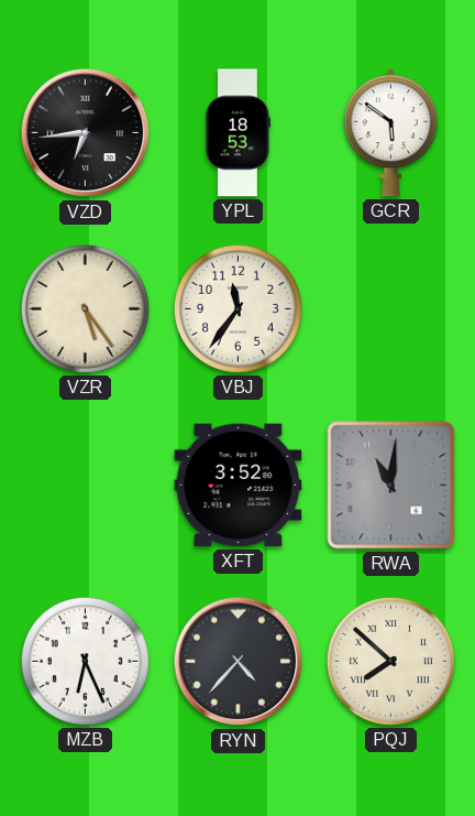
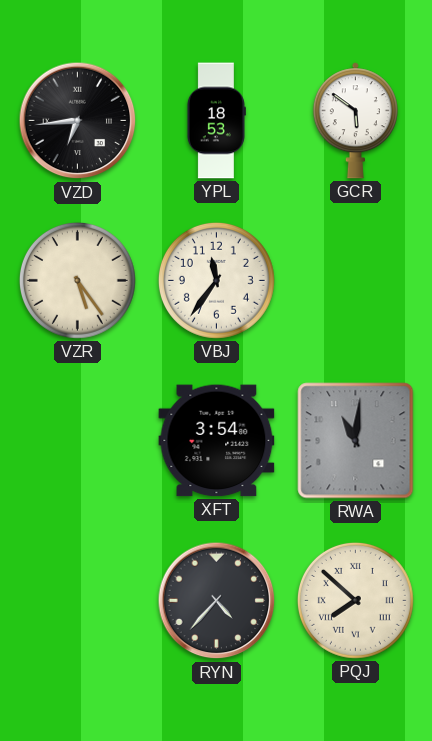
XFT: 3:52 -> 3:54 (217, 441)
MZB: 6:26 -> none (85, 661)
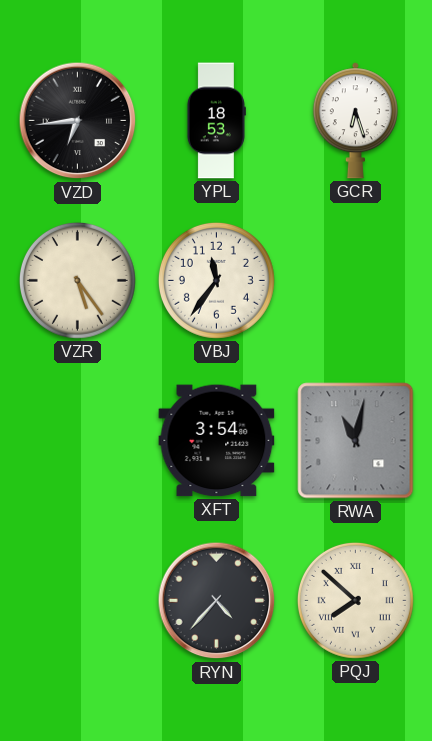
GCR: 5:51 -> 6:27 (355, 121)
RWA: 11:01 -> 11:02 (356, 441)
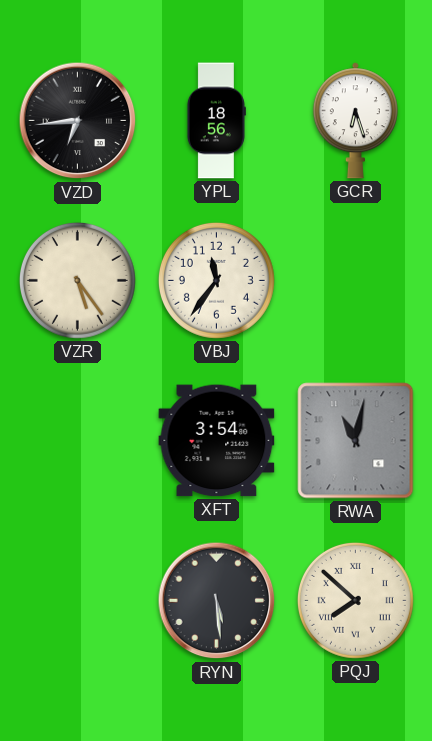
YPL: 18:53 -> 18:56 (216, 121)
RYN: 4:37 -> 5:29 (217, 601)
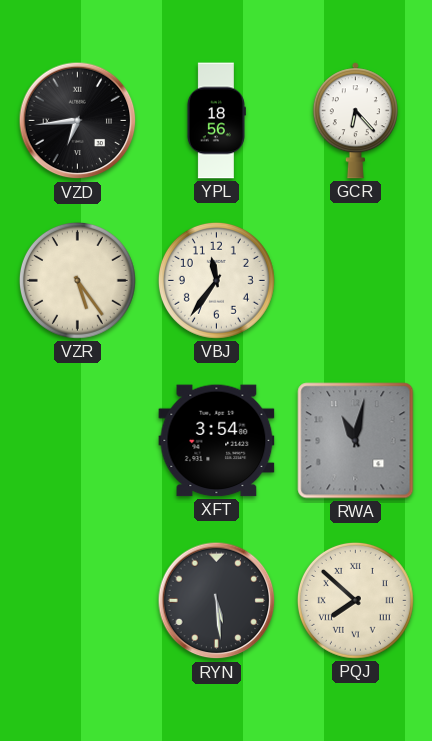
GCR: 6:27 -> 6:23 (355, 121)
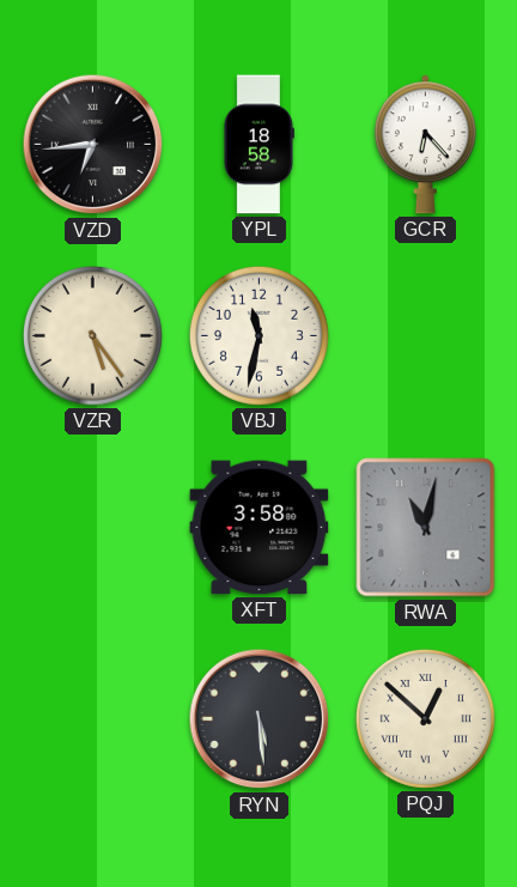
YPL: 18:56 -> 18:58 (258, 145)
VBJ: 11:36 -> 11:32 (258, 335)
XFT: 3:54 -> 3:58 (260, 528)
PQJ: 7:52 -> 12:52 (425, 718)
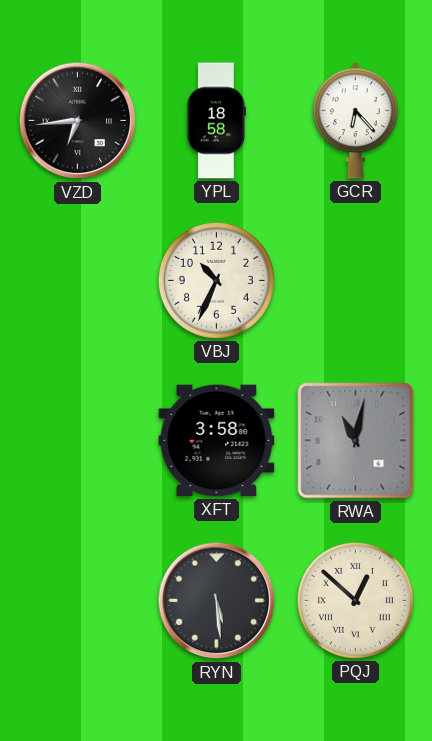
VZR: 5:24 -> none (92, 335)
VBJ: 11:32 -> 10:34 (216, 280)
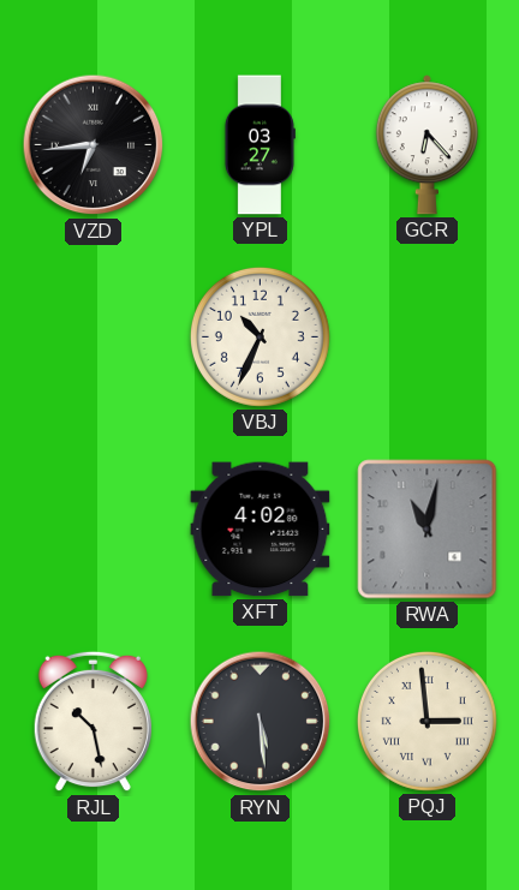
YPL: 18:58 -> 03:27 (259, 145)
XFT: 3:58 -> 4:02 (261, 530)
RJL: none -> 10:28 (93, 722)
PQJ: 12:52 -> 2:59 (426, 721)
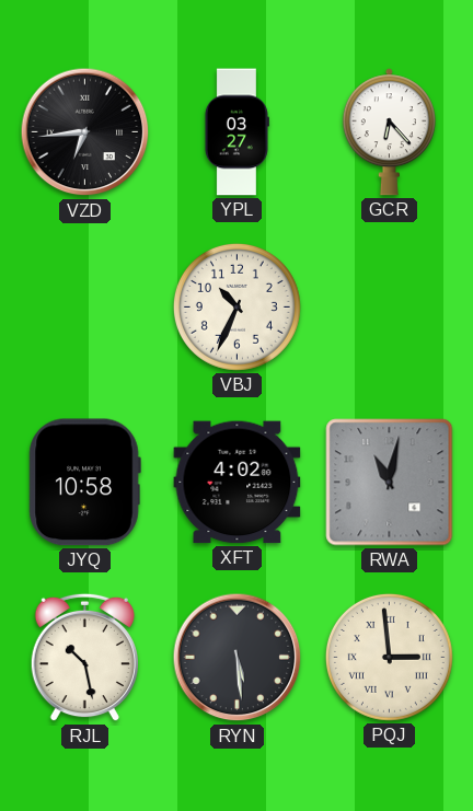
JYQ: none -> 10:58 (84, 483)
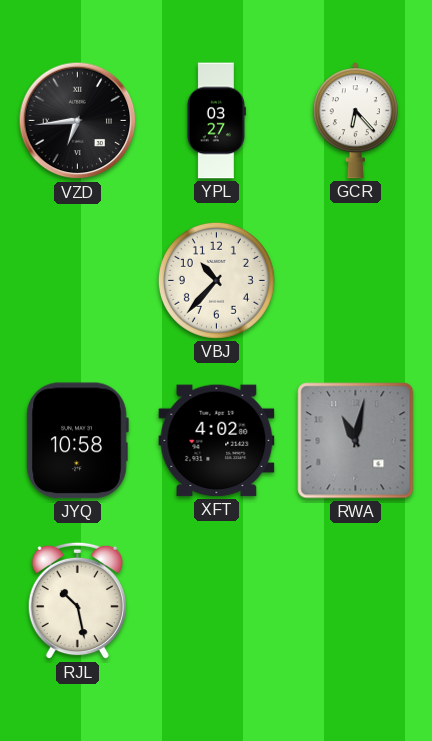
VBJ: 10:34 -> 10:37 (216, 280)
RYN: 5:29 -> none (238, 658)
PQJ: 2:59 -> none (389, 657)
